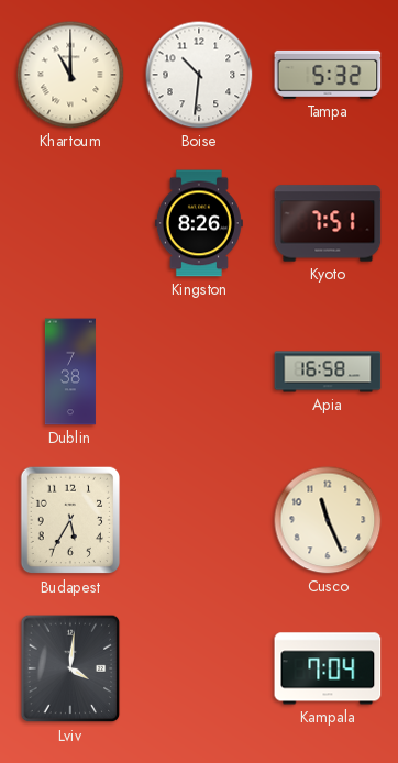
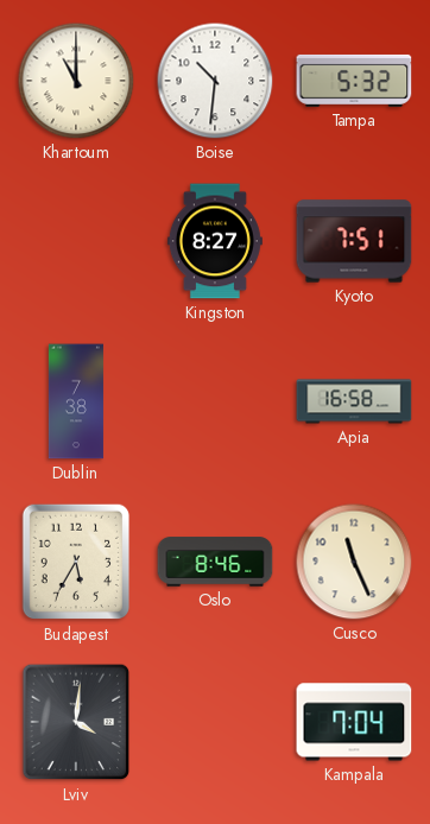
Kingston: 8:26 -> 8:27 (215, 241)
Oslo: none -> 8:46 (215, 562)
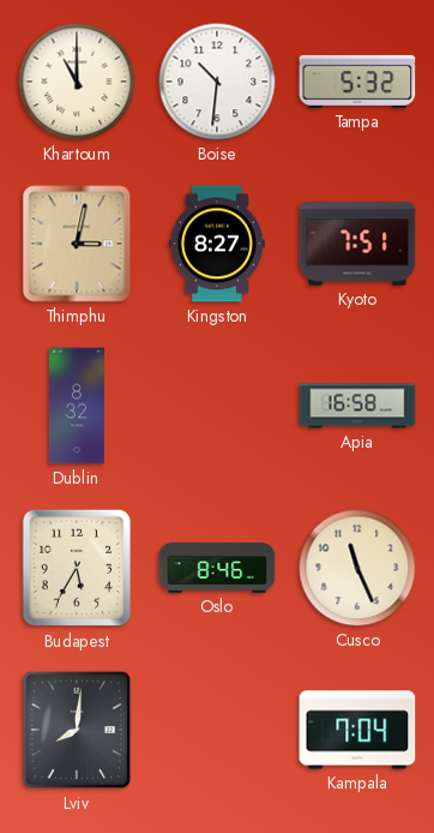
Thimphu: none -> 3:02 (77, 244)
Dublin: 7:38 -> 8:32 (77, 406)
Lviv: 4:01 -> 8:01 (77, 730)
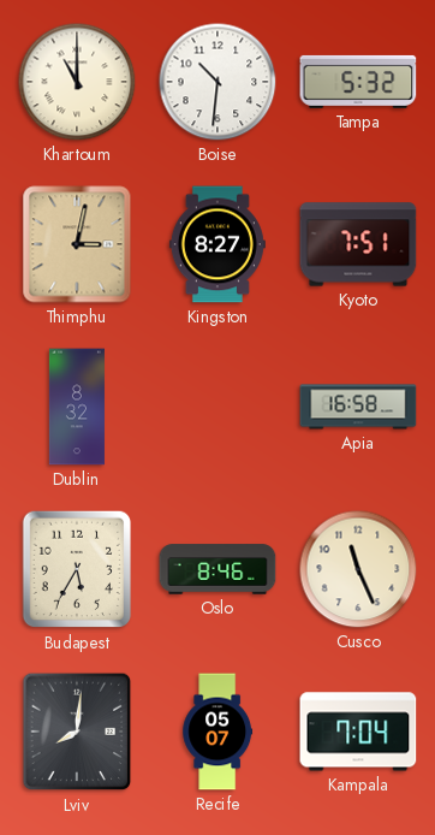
Recife: none -> 05:07 (218, 732)
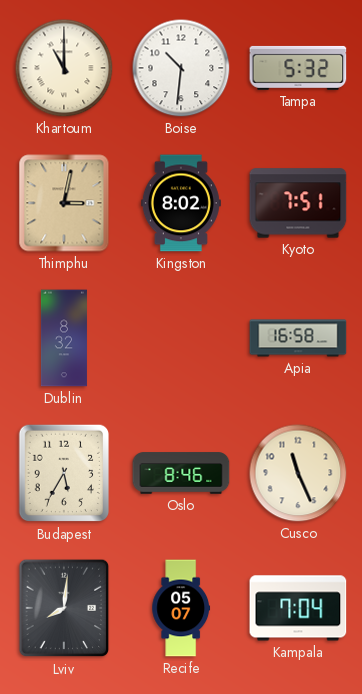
Kingston: 8:27 -> 8:02 (181, 203)
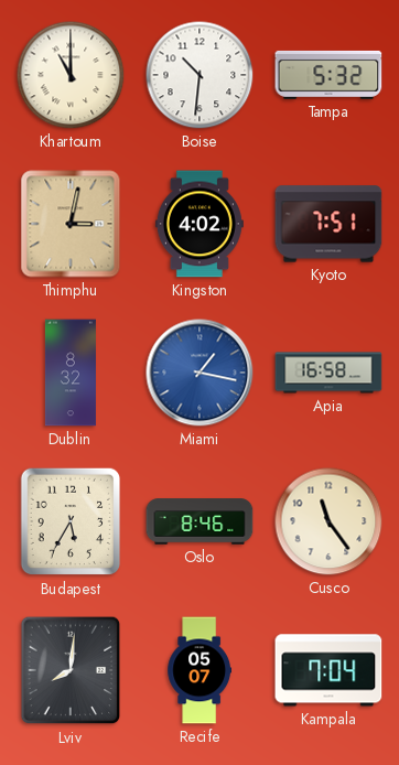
Kingston: 8:02 -> 4:02 (199, 224)
Miami: none -> 1:17 (199, 373)
Cusco: 11:26 -> 11:24 (328, 521)
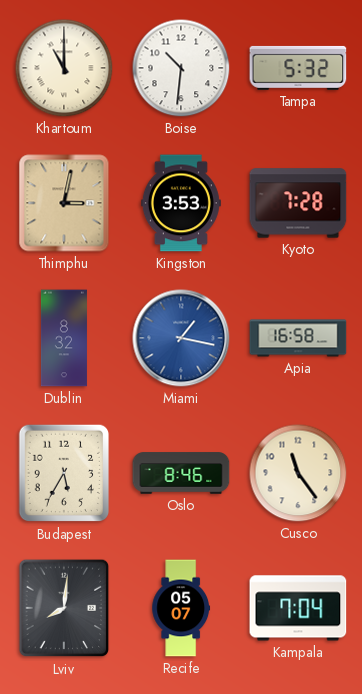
Kingston: 4:02 -> 3:53 (181, 203)
Kyoto: 7:51 -> 7:28 (298, 203)
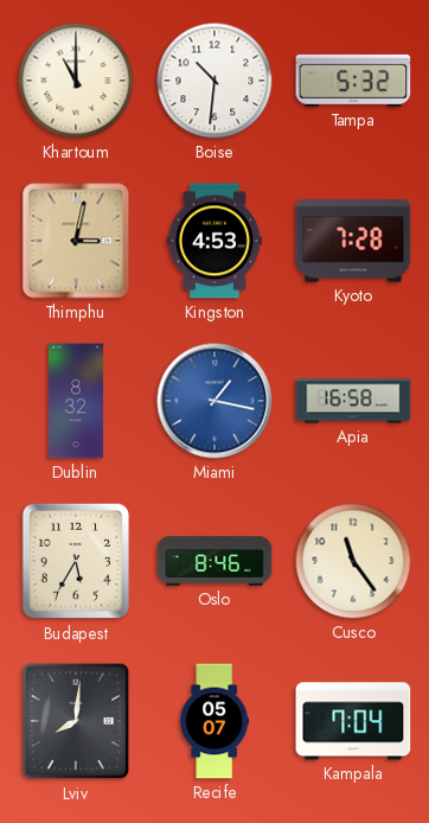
Kingston: 3:53 -> 4:53 (214, 241)
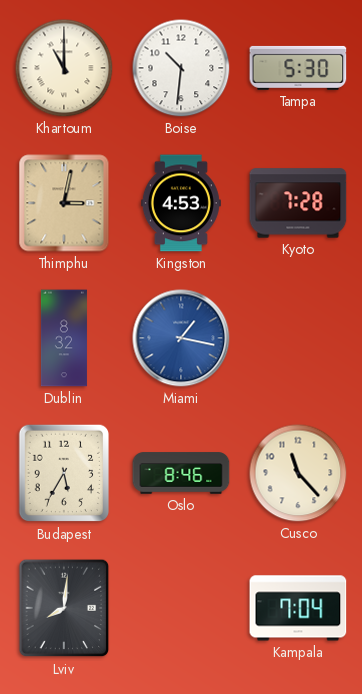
Tampa: 5:32 -> 5:30 (298, 68)
Apia: 16:58 -> none (353, 401)
Cusco: 11:24 -> 11:23 (298, 473)
Recife: 05:07 -> none (214, 721)
